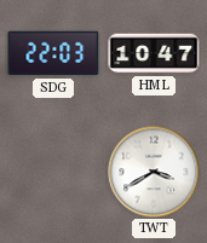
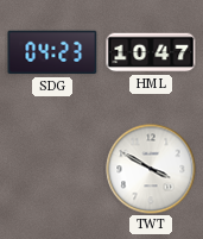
SDG: 22:03 -> 04:23 (52, 52)
TWT: 3:40 -> 3:50 (151, 169)
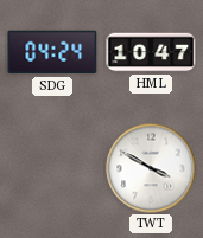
SDG: 04:23 -> 04:24 (52, 52)
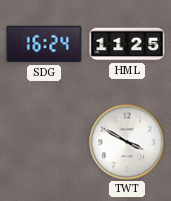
SDG: 04:24 -> 16:24 (44, 44)
HML: 10:47 -> 11:25 (127, 44)
